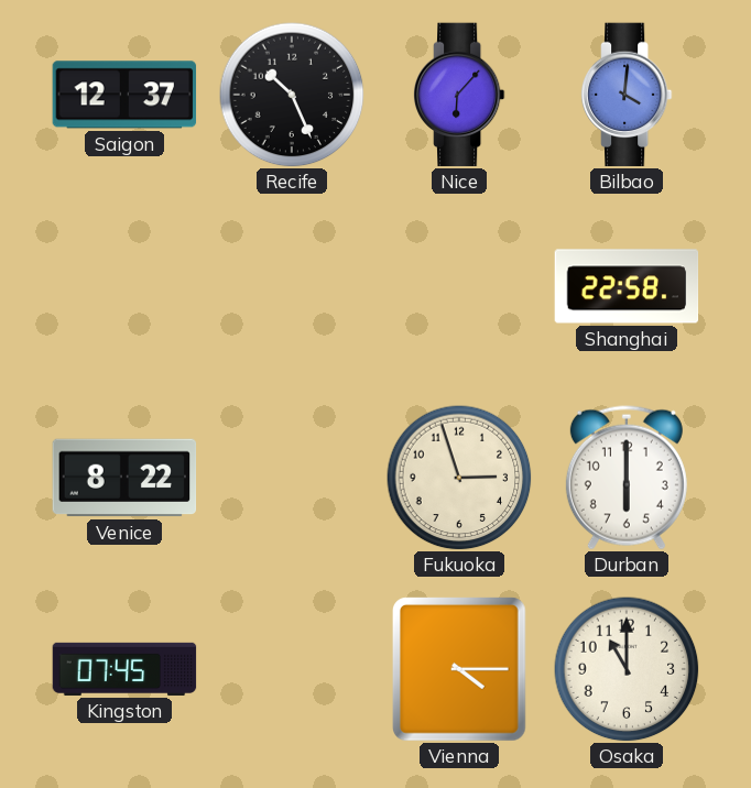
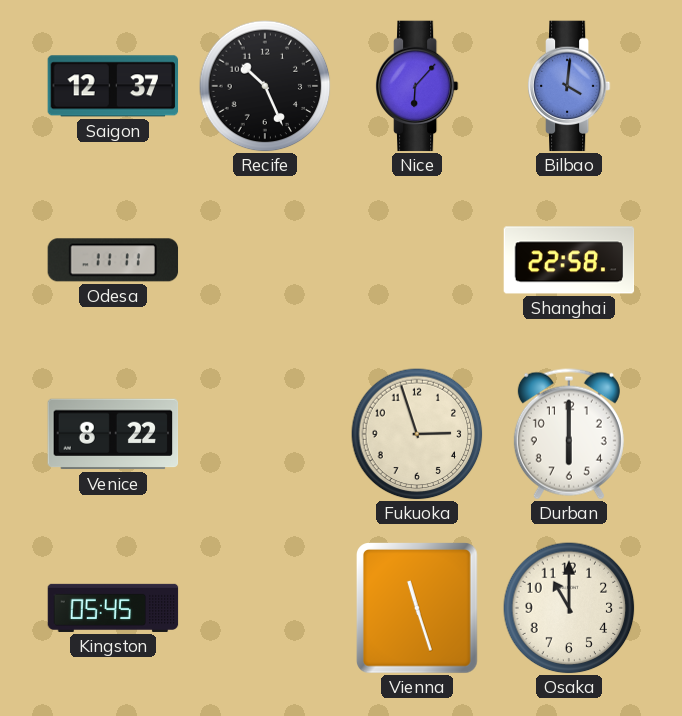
Odesa: none -> 11:11 (113, 260)
Kingston: 07:45 -> 05:45 (113, 608)
Vienna: 4:15 -> 11:27 (418, 609)
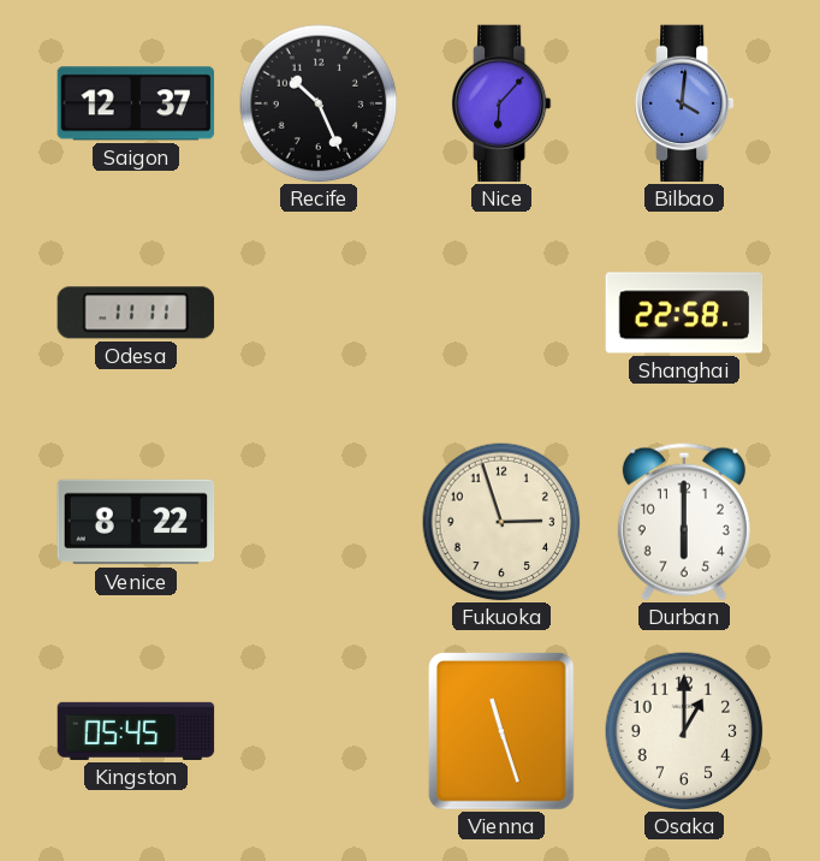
Osaka: 11:00 -> 1:00 (684, 731)
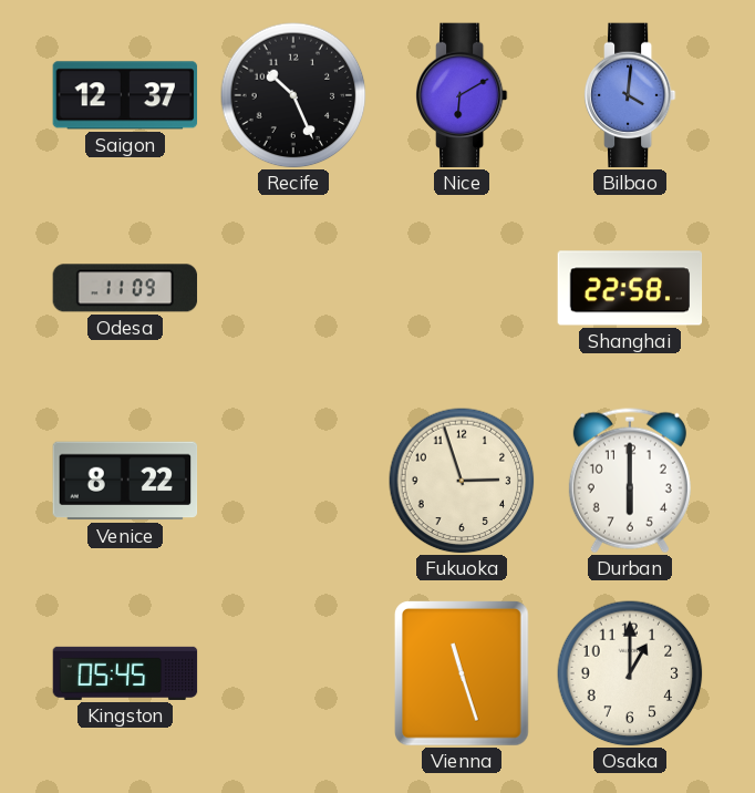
Nice: 6:07 -> 6:10 (462, 95)
Odesa: 11:11 -> 11:09 (125, 288)
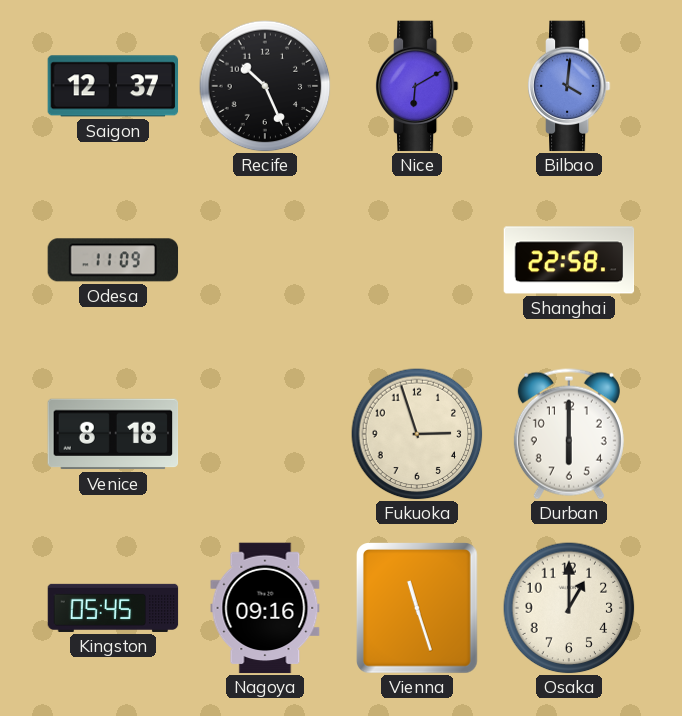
Venice: 8:22 -> 8:18 (113, 434)
Nagoya: none -> 09:16 (265, 608)
